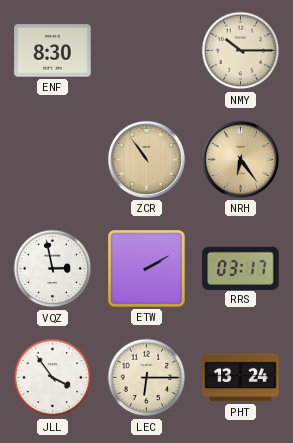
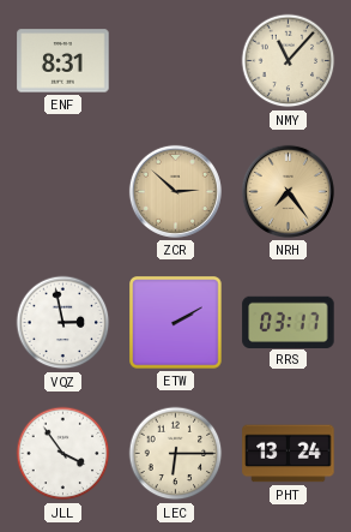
ENF: 8:30 -> 8:31 (63, 61)
NMY: 10:15 -> 11:07 (289, 61)
ZCR: 10:54 -> 2:52 (175, 191)
NRH: 6:24 -> 7:24 (288, 191)
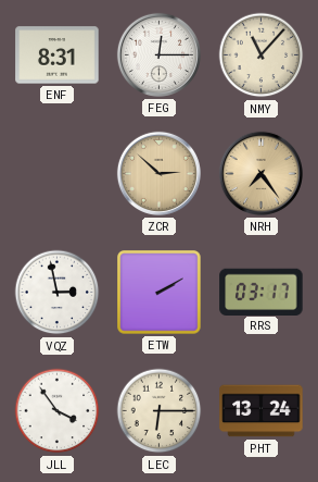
FEG: none -> 12:15 (158, 54)
